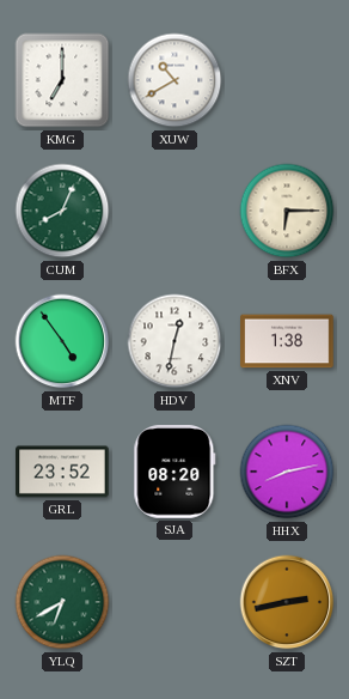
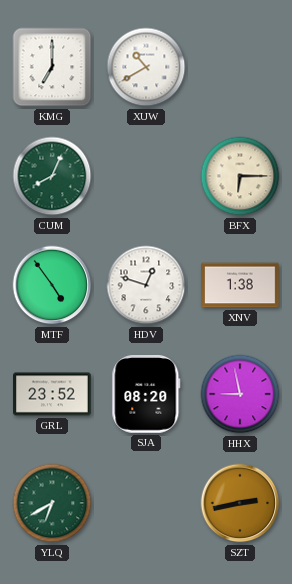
HDV: 12:32 -> 12:48 (146, 285)
HHX: 8:13 -> 8:58 (240, 394)
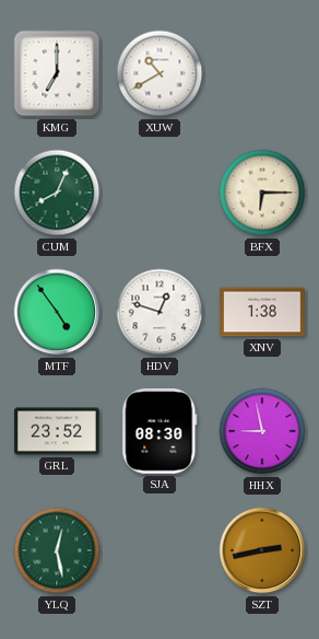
SJA: 08:20 -> 08:30 (159, 432)
YLQ: 6:40 -> 12:28 (57, 550)
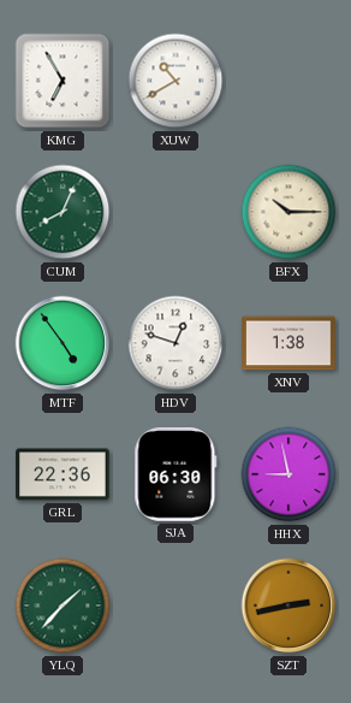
KMG: 7:00 -> 6:55 (63, 81)
BFX: 6:15 -> 10:15 (288, 212)
GRL: 23:52 -> 22:36 (63, 474)
SJA: 08:30 -> 06:30 (175, 475)
YLQ: 12:28 -> 1:37 (63, 605)
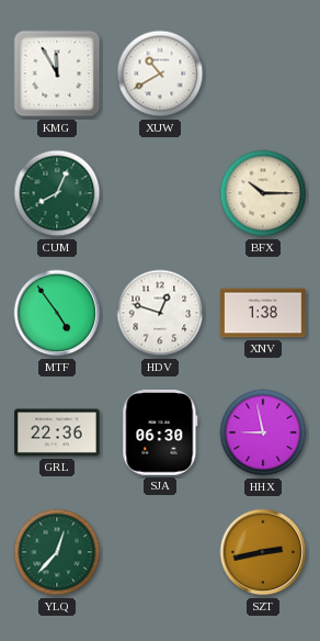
KMG: 6:55 -> 11:55 (57, 74)
YLQ: 1:37 -> 12:37 (57, 552)
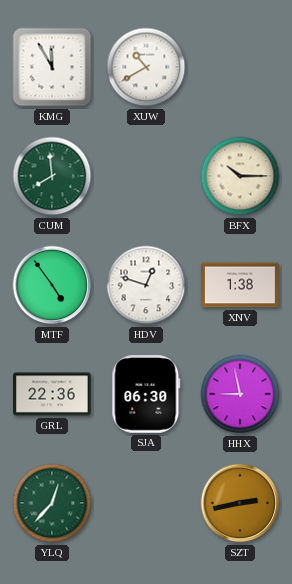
CUM: 8:04 -> 7:59 (52, 176)
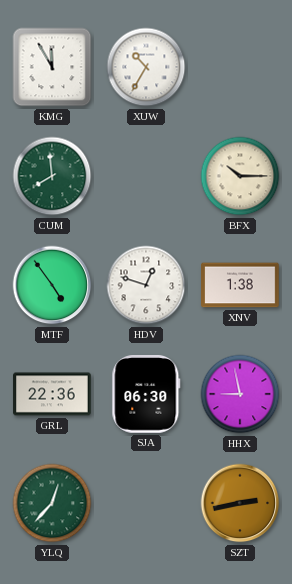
XUW: 10:40 -> 10:35 (146, 67)
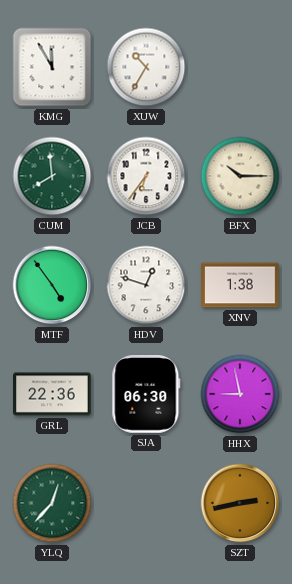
JCB: none -> 6:36 (146, 176)
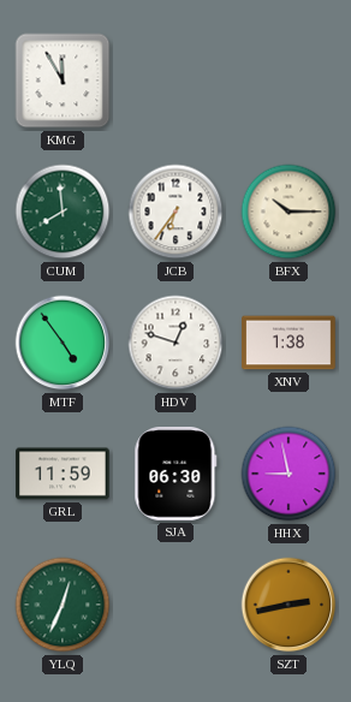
XUW: 10:35 -> none (146, 67)
GRL: 22:36 -> 11:59 (63, 474)
YLQ: 12:37 -> 12:34 (63, 605)
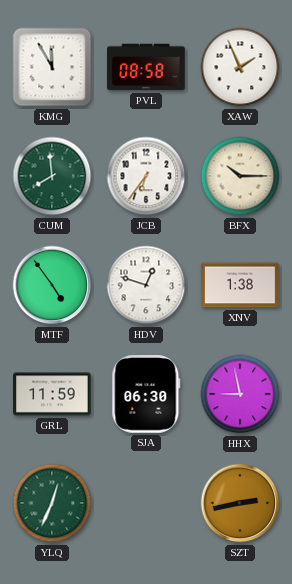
PVL: none -> 08:58 (146, 67)
XAW: none -> 1:56 (240, 67)
